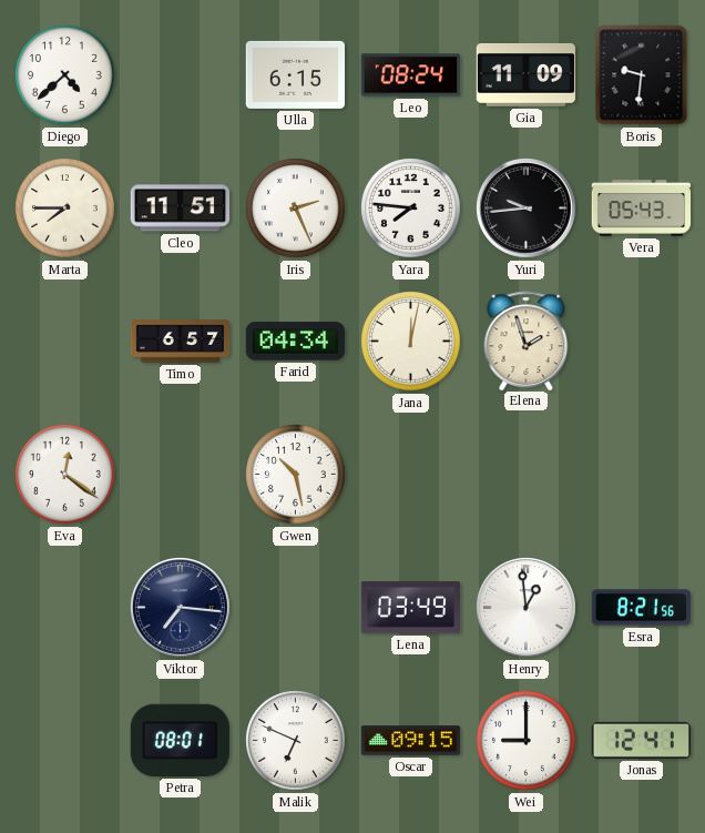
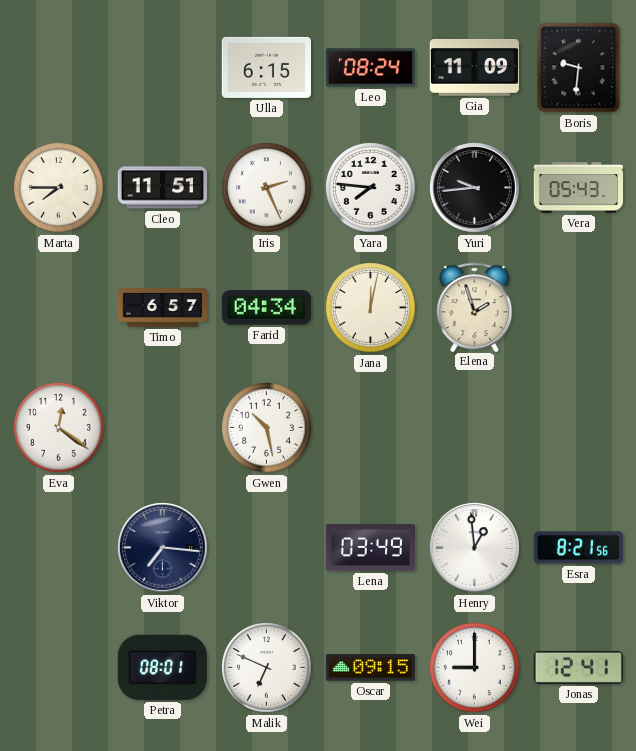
Diego: 4:38 -> none (65, 75)
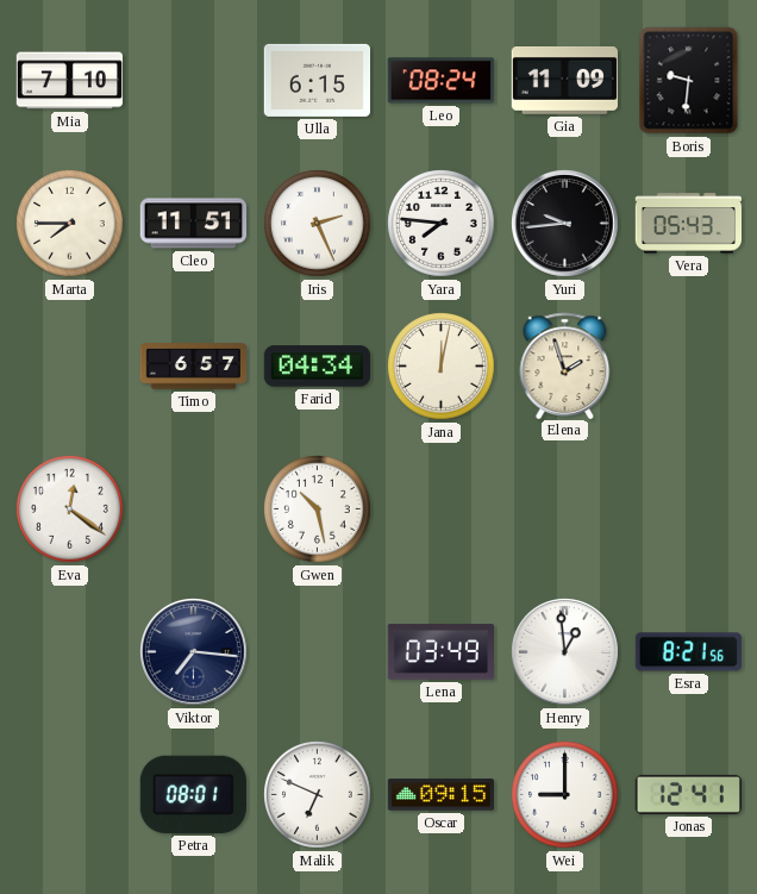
Mia: none -> 7:10 (69, 81)
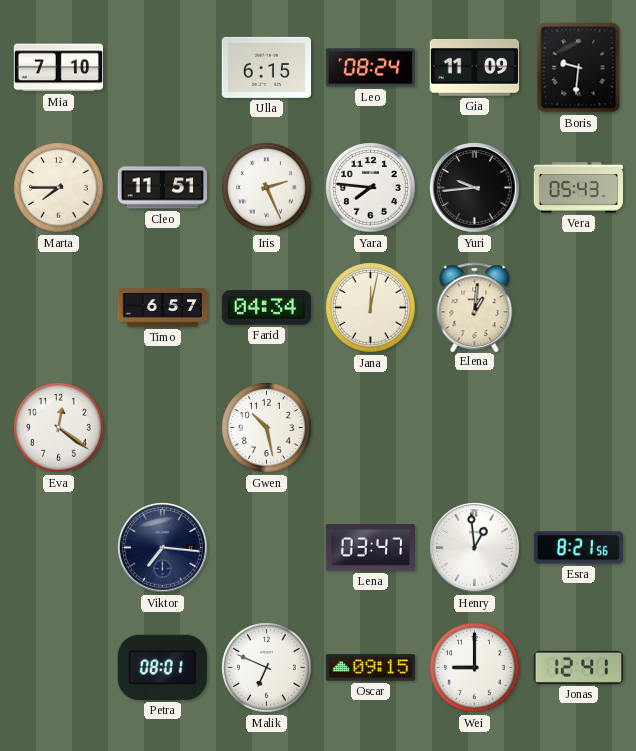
Elena: 1:57 -> 1:01 (475, 307)
Lena: 03:49 -> 03:47 (370, 548)
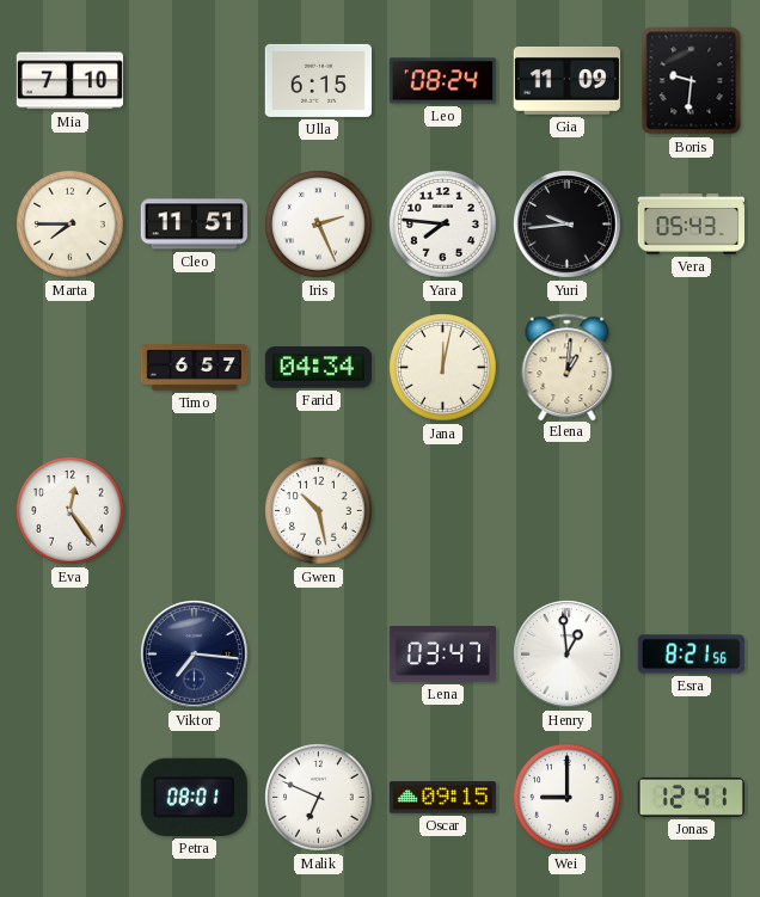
Eva: 12:21 -> 12:24 (71, 511)
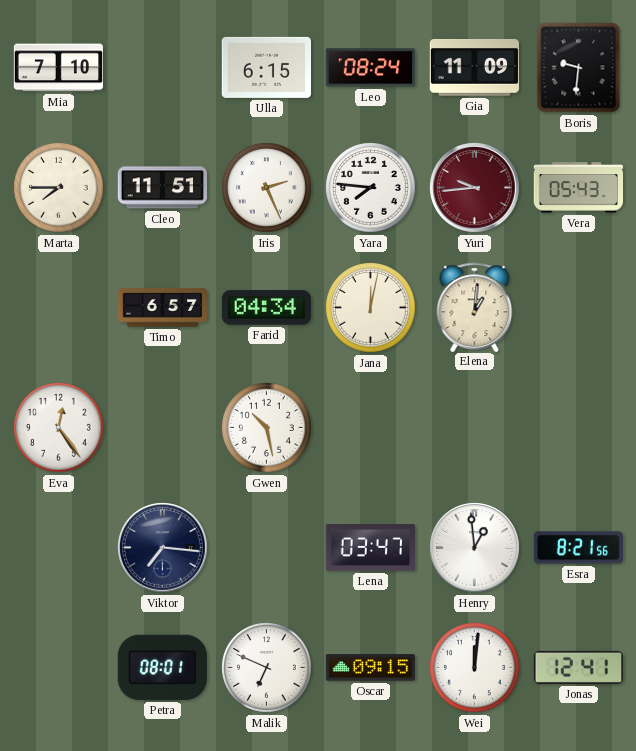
Yuri dial: black -> burgundy (475, 188)
Wei: 9:00 -> 12:01 (475, 668)
